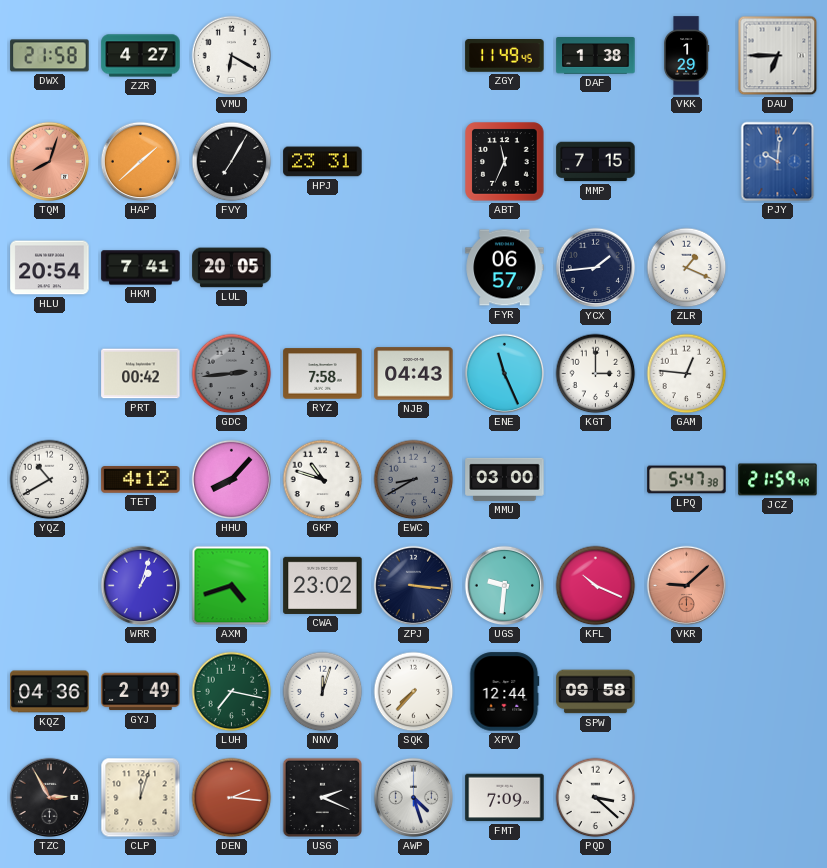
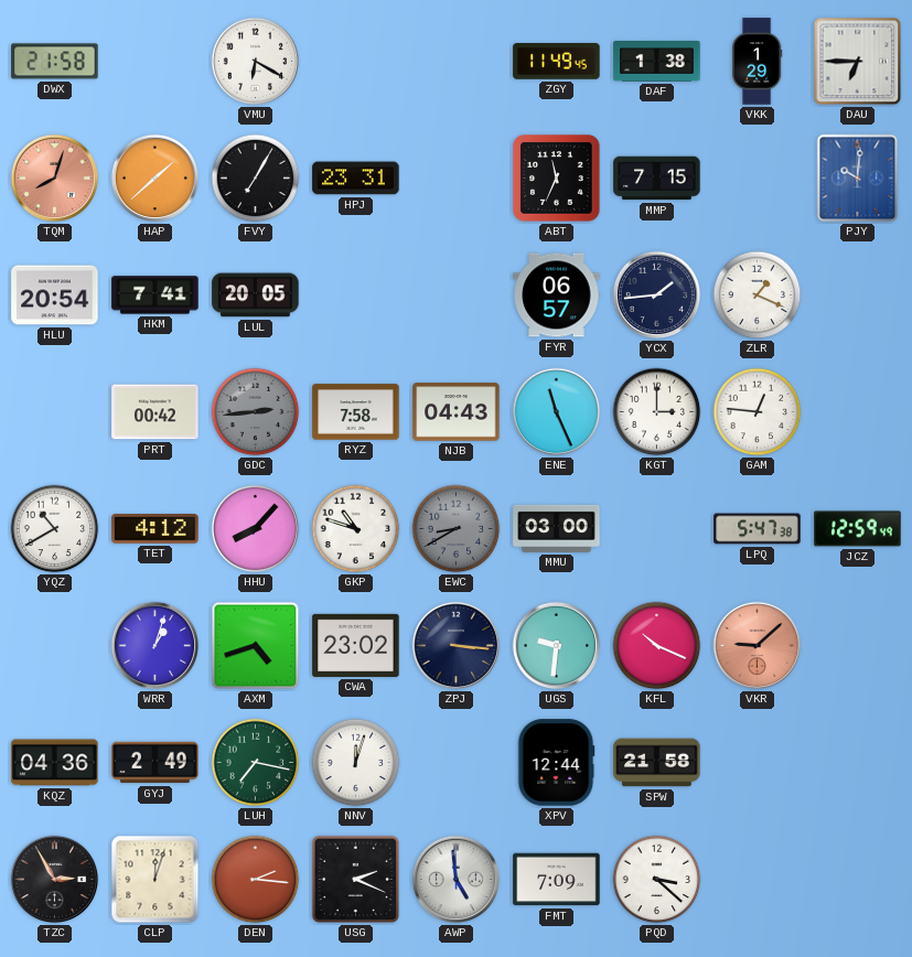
ZZR: 4:27 -> none (141, 56)
JCZ: 21:59 -> 12:59 (858, 529)
SQK: 7:37 -> none (414, 692)
SPW: 09:58 -> 21:58 (657, 763)
AWP: 4:27 -> 4:59 (457, 880)
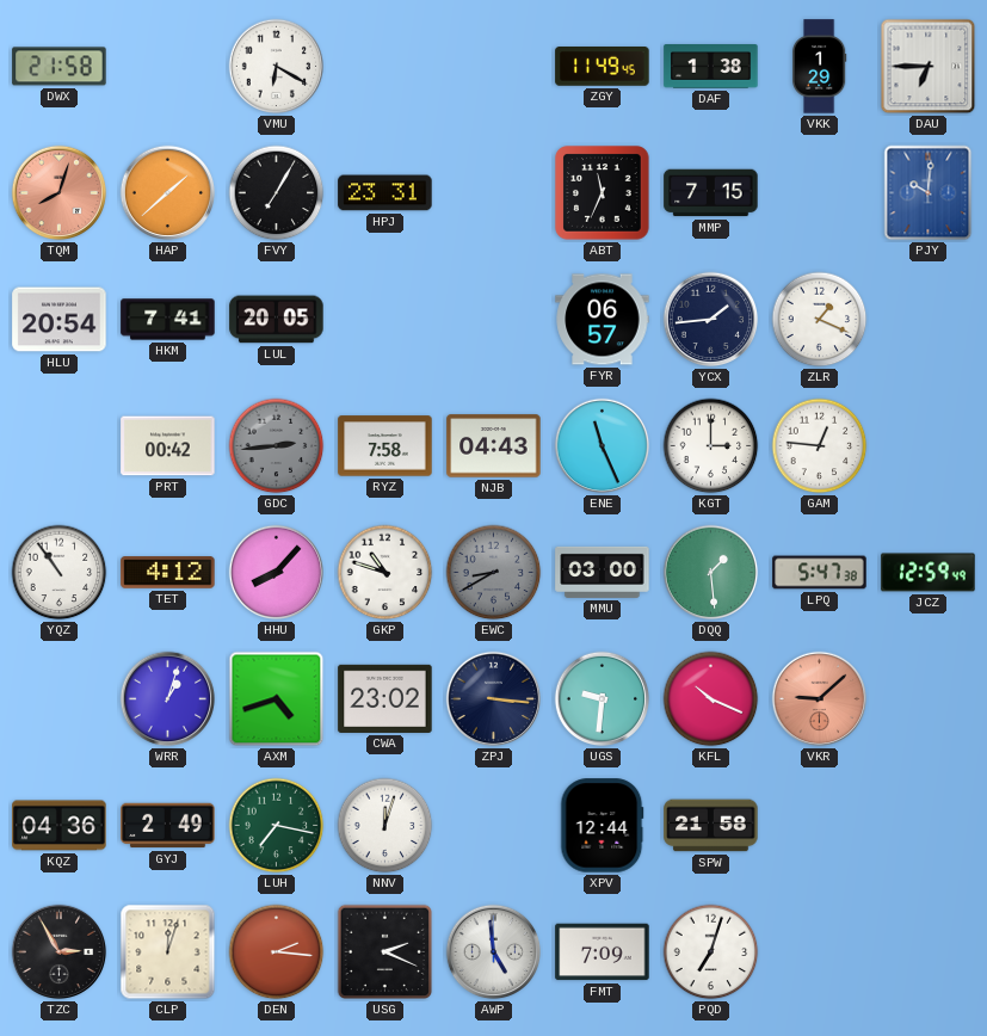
YQZ: 10:40 -> 10:54 (60, 573)
DQQ: none -> 1:29 (711, 573)
PQD: 3:22 -> 7:03 (711, 952)
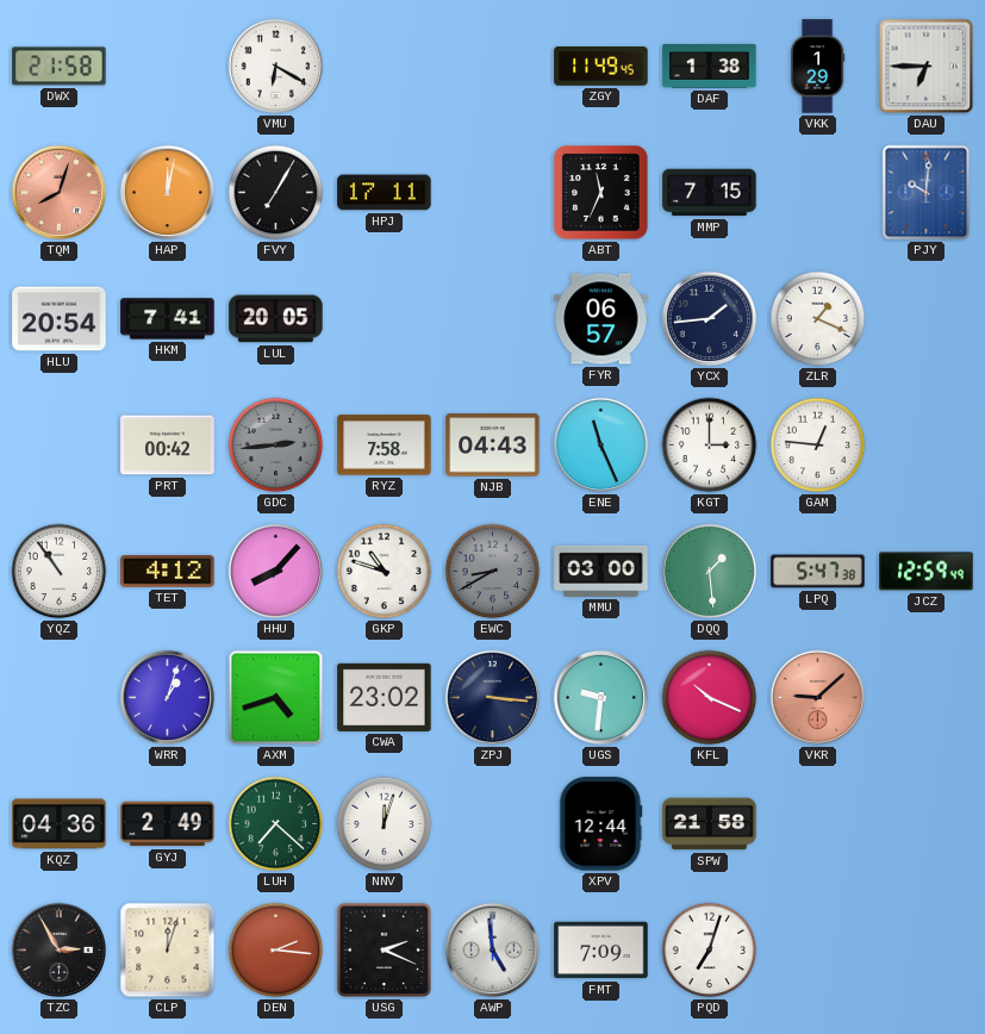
HAP: 1:38 -> 12:02 (168, 193)
HPJ: 23:31 -> 17:11 (385, 193)
LUH: 7:17 -> 7:22 (276, 824)
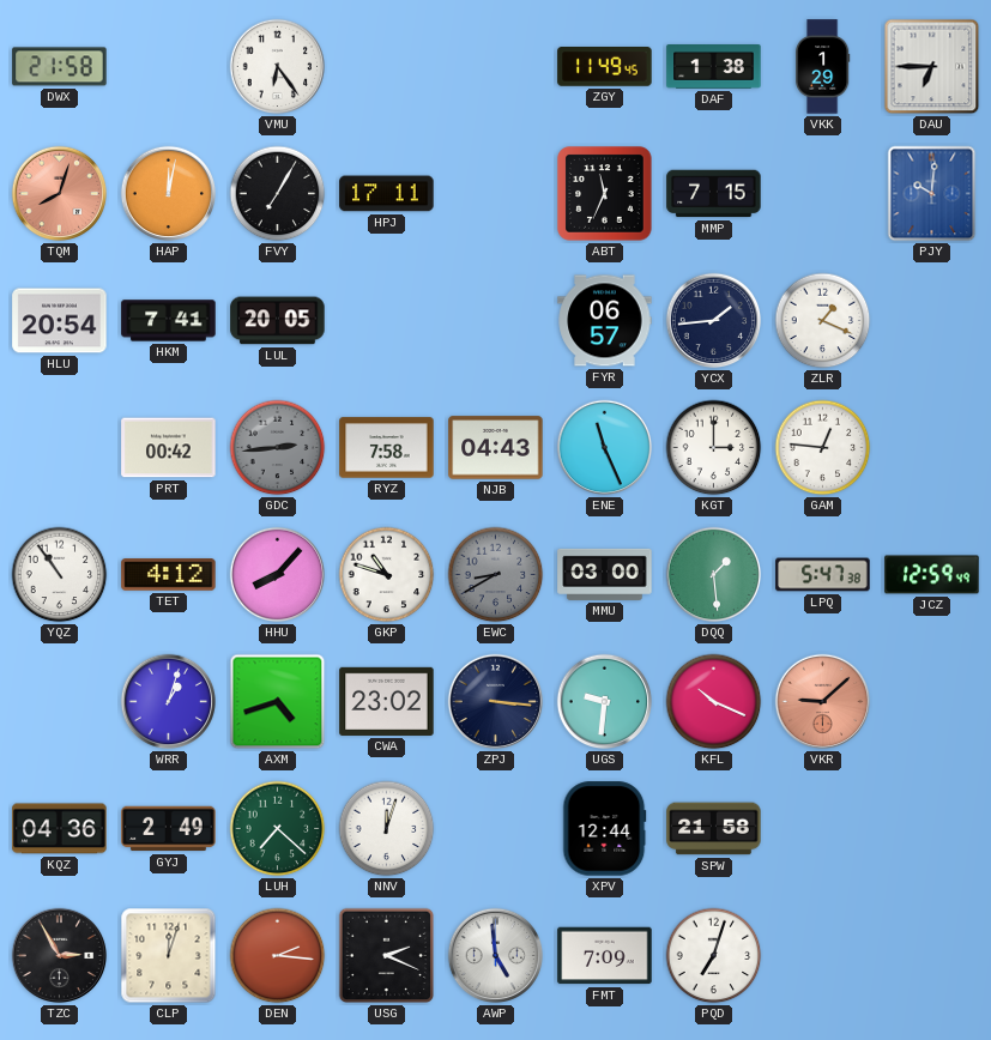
VMU: 6:20 -> 6:24 (278, 67)
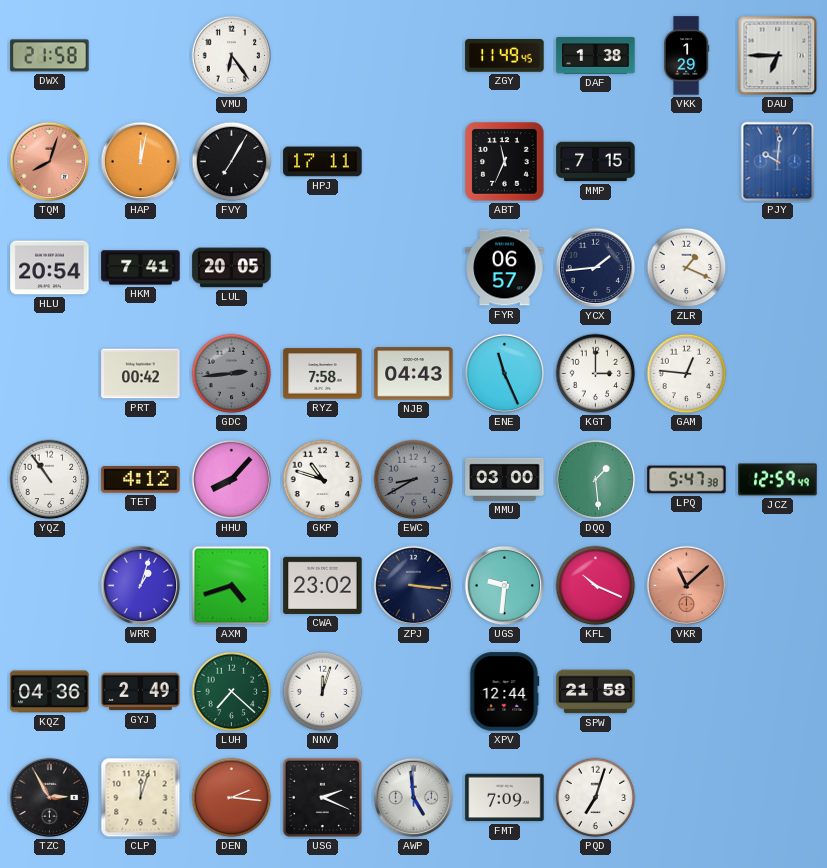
VKR: 9:08 -> 11:08 (687, 586)
